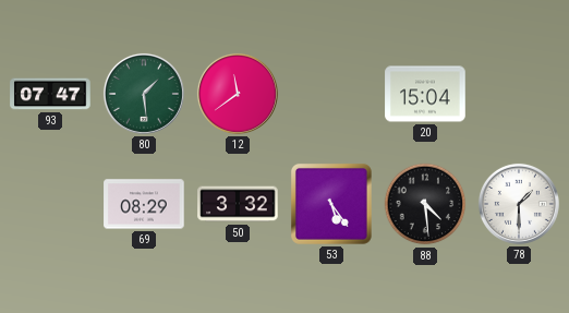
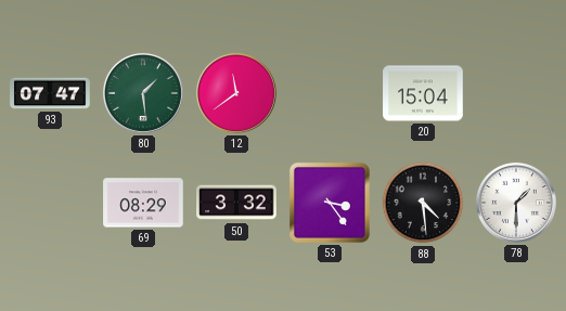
53: 5:24 -> 3:24 (330, 203)
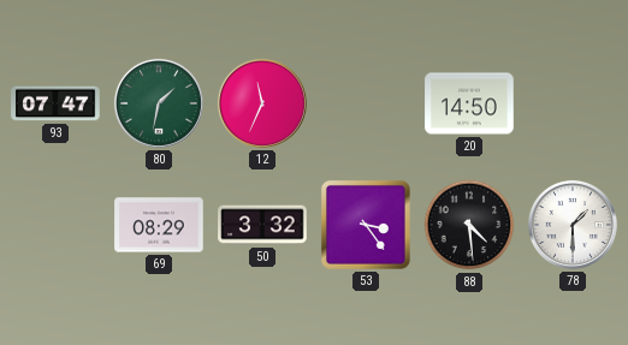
80: 1:29 -> 1:32 (159, 103)
12: 11:39 -> 11:34 (262, 103)
20: 15:04 -> 14:50 (469, 103)
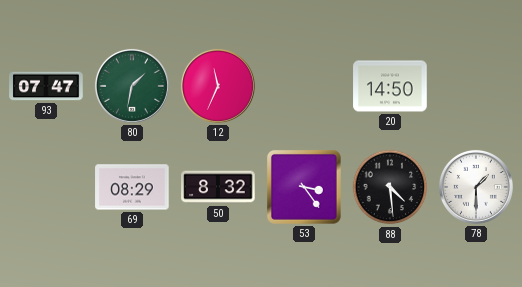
50: 3:32 -> 8:32 (218, 187)
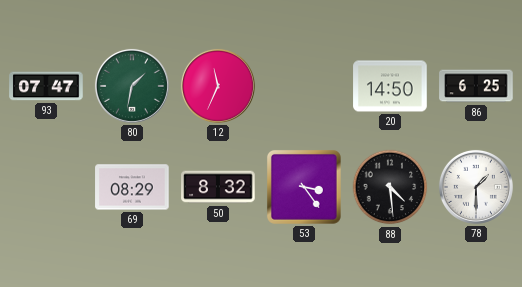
86: none -> 6:25 (476, 86)
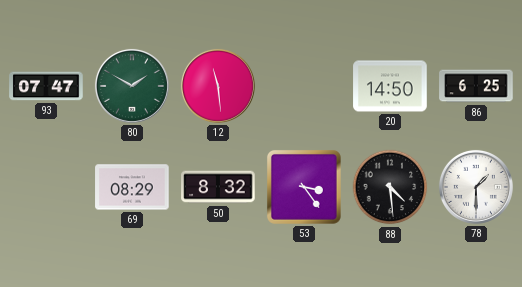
80: 1:32 -> 1:50 (132, 86)
12: 11:34 -> 11:29 (218, 86)
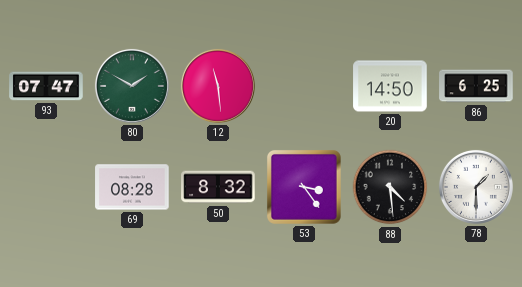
69: 08:29 -> 08:28 (132, 187)
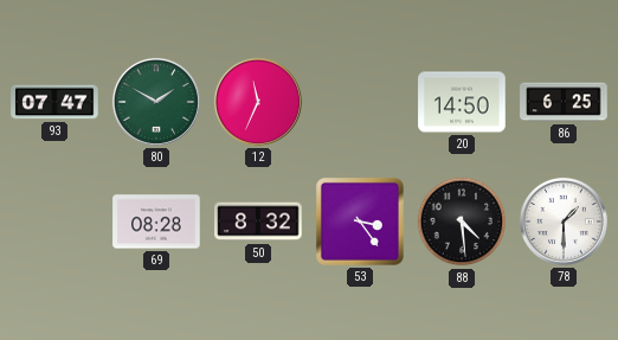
12: 11:29 -> 11:34 (258, 102)
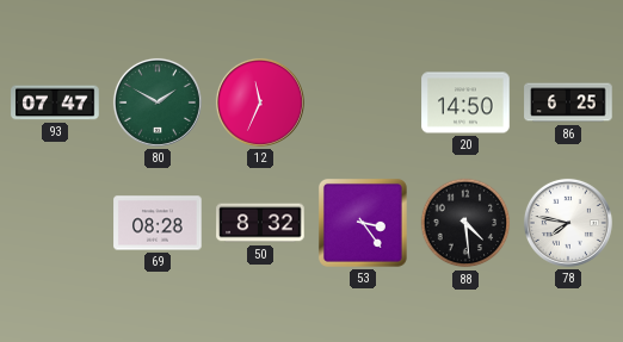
78: 1:30 -> 7:47 (568, 223)
